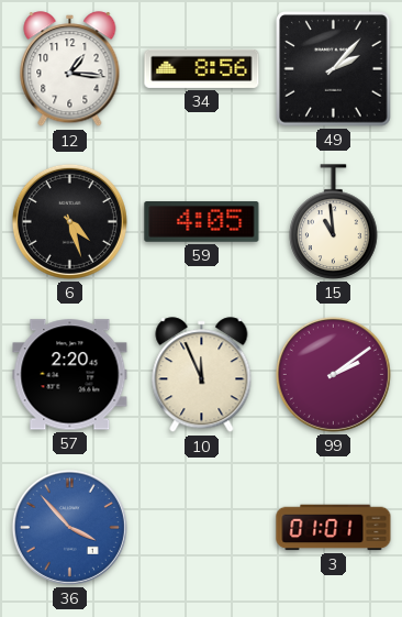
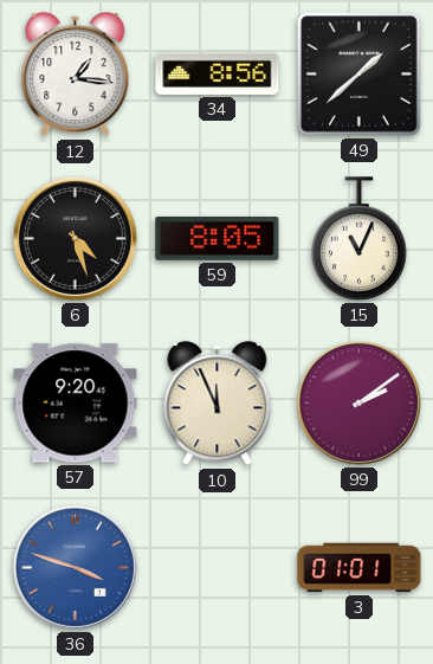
49: 2:07 -> 1:38 (360, 75)
59: 4:05 -> 8:05 (218, 239)
15: 10:59 -> 11:04 (360, 239)
57: 2:20 -> 9:20 (76, 404)
36: 3:53 -> 3:48 (75, 567)
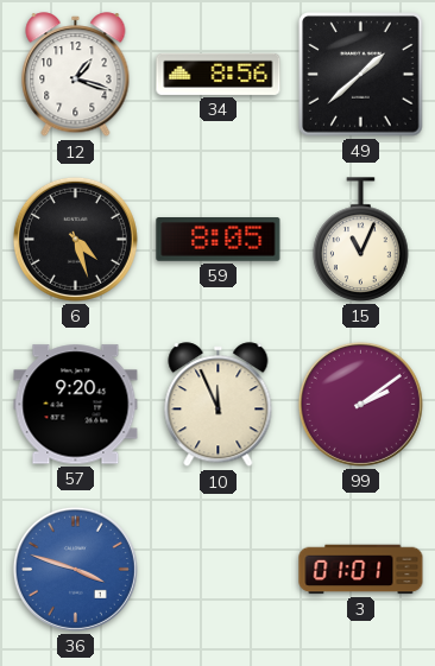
12: 1:16 -> 1:18 (76, 75)
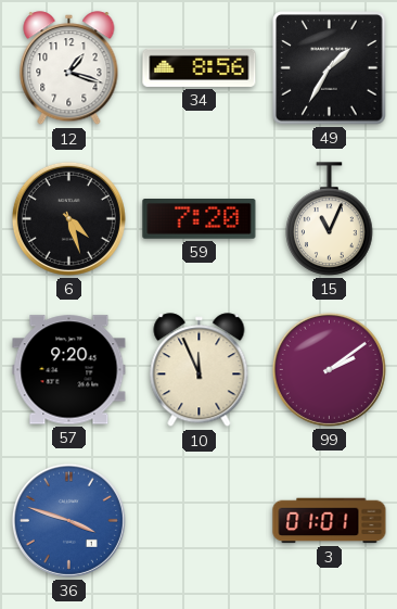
49: 1:38 -> 1:35 (330, 68)
59: 8:05 -> 7:20 (200, 219)
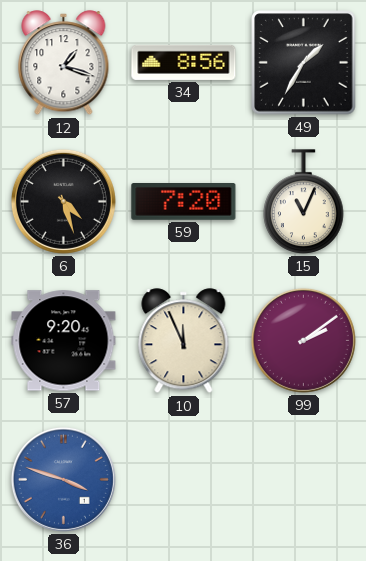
3: 01:01 -> none (330, 521)
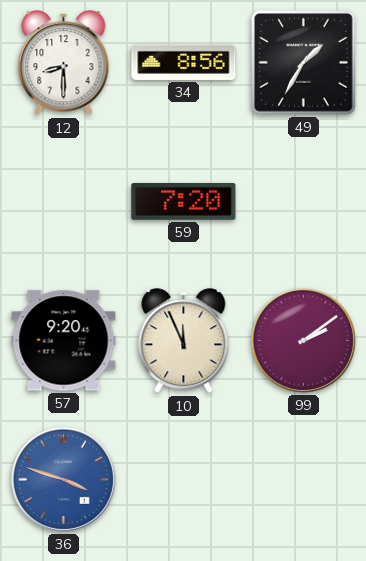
12: 1:18 -> 8:30 (64, 63)
6: 4:27 -> none (63, 201)
15: 11:04 -> none (304, 202)
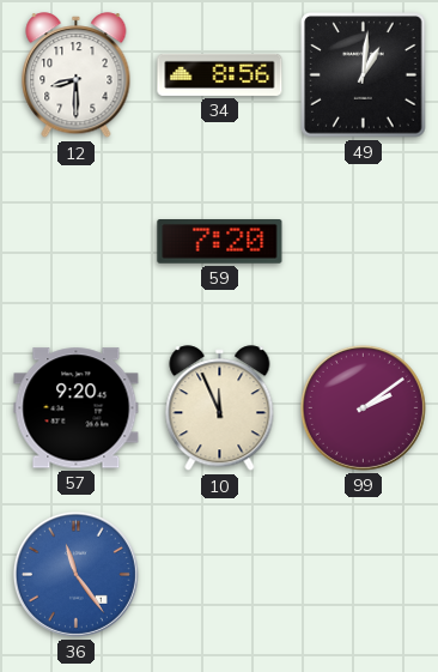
49: 1:35 -> 1:01 (364, 75)
36: 3:48 -> 11:24 (75, 574)
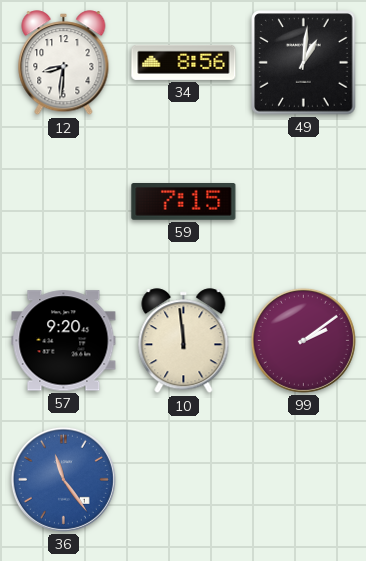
12: 8:30 -> 8:31 (64, 63)
59: 7:20 -> 7:15 (184, 202)
10: 11:56 -> 11:59 (184, 341)
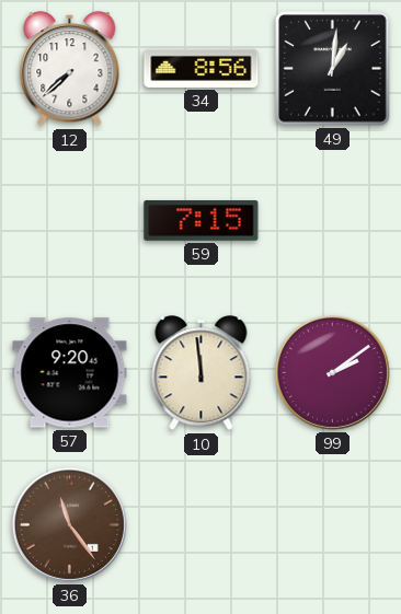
12: 8:31 -> 7:38 (70, 69)
36 dial: blue -> brown (69, 524)
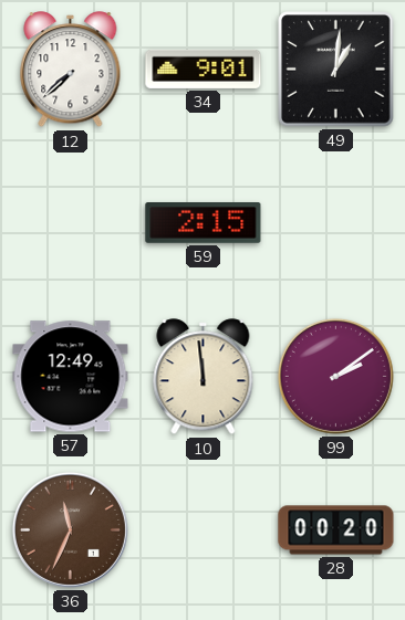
34: 8:56 -> 9:01 (204, 69)
59: 7:15 -> 2:15 (204, 223)
57: 9:20 -> 12:49 (71, 377)
36: 11:24 -> 11:34 (70, 529)
28: none -> 00:20 (336, 530)
